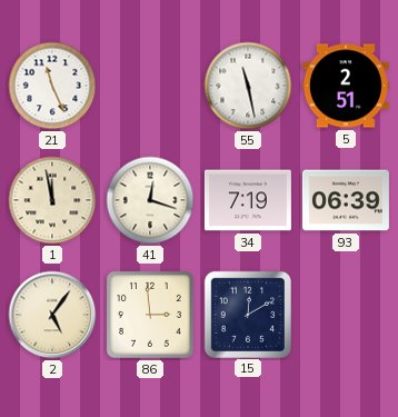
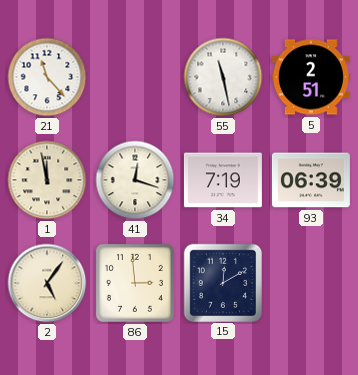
21: 11:26 -> 11:23 (47, 77)
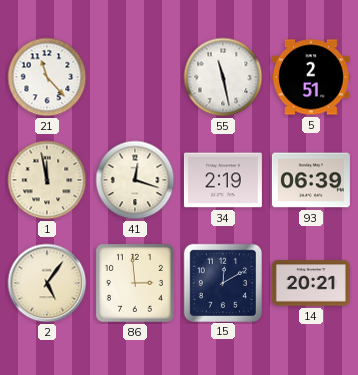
34: 7:19 -> 2:19 (223, 180)
14: none -> 20:21 (311, 283)
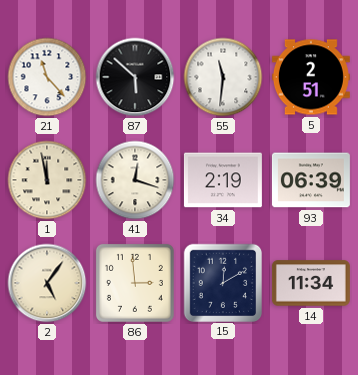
87: none -> 5:52 (135, 77)
55: 11:28 -> 11:31 (223, 77)
14: 20:21 -> 11:34 (311, 283)
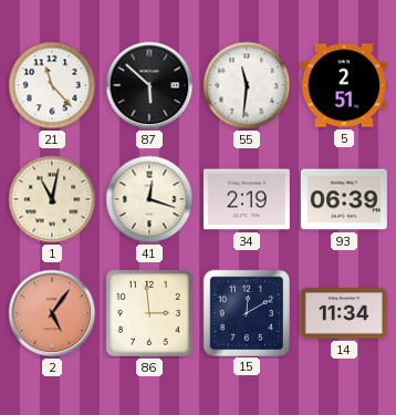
1: 11:58 -> 11:02 (52, 199)
2 dial: cream -> salmon (52, 313)
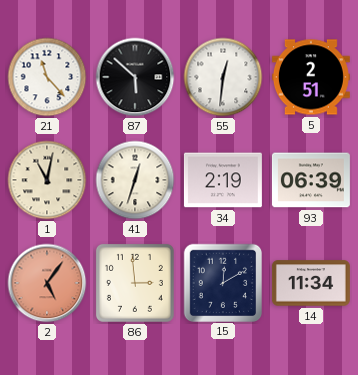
55: 11:31 -> 12:31 (223, 77)
41: 12:18 -> 12:33 (135, 180)
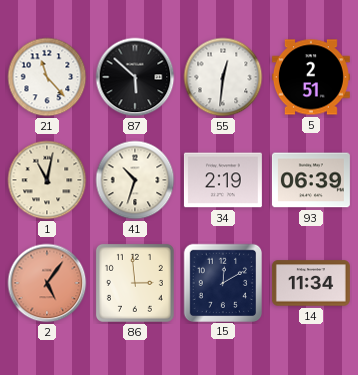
41: 12:33 -> 10:33 (135, 180)
